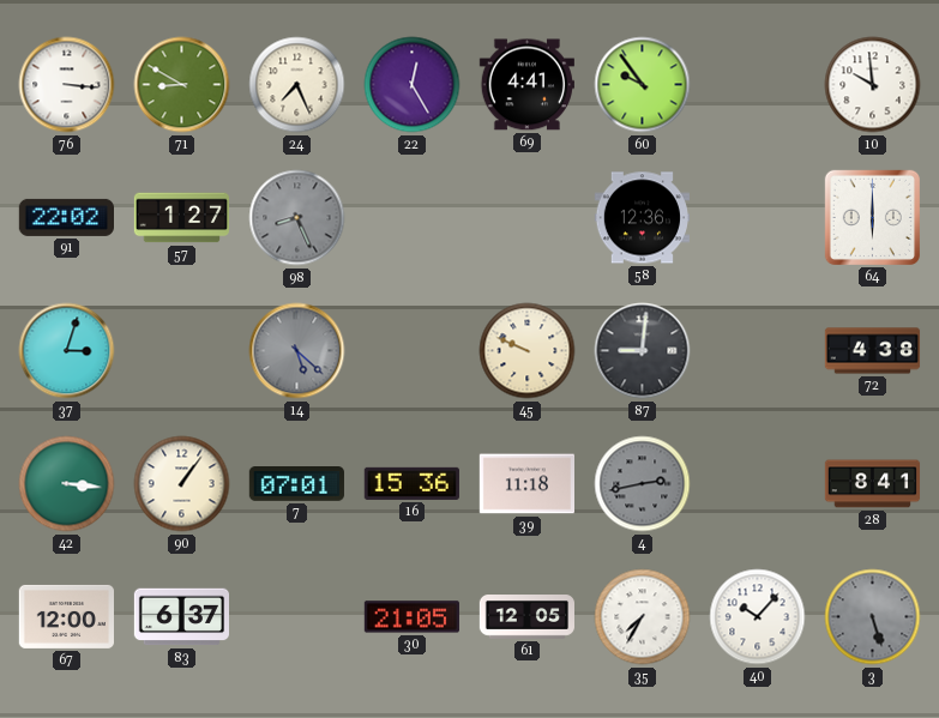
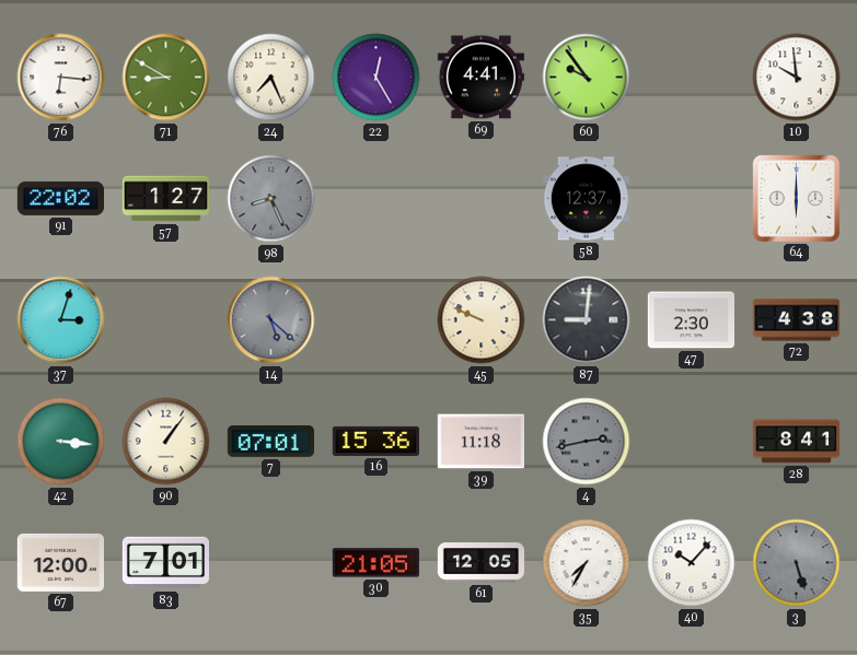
76: 3:16 -> 6:16 (61, 78)
58: 12:36 -> 12:37 (586, 199)
47: none -> 2:30 (691, 320)
83: 6:37 -> 7:01 (165, 563)
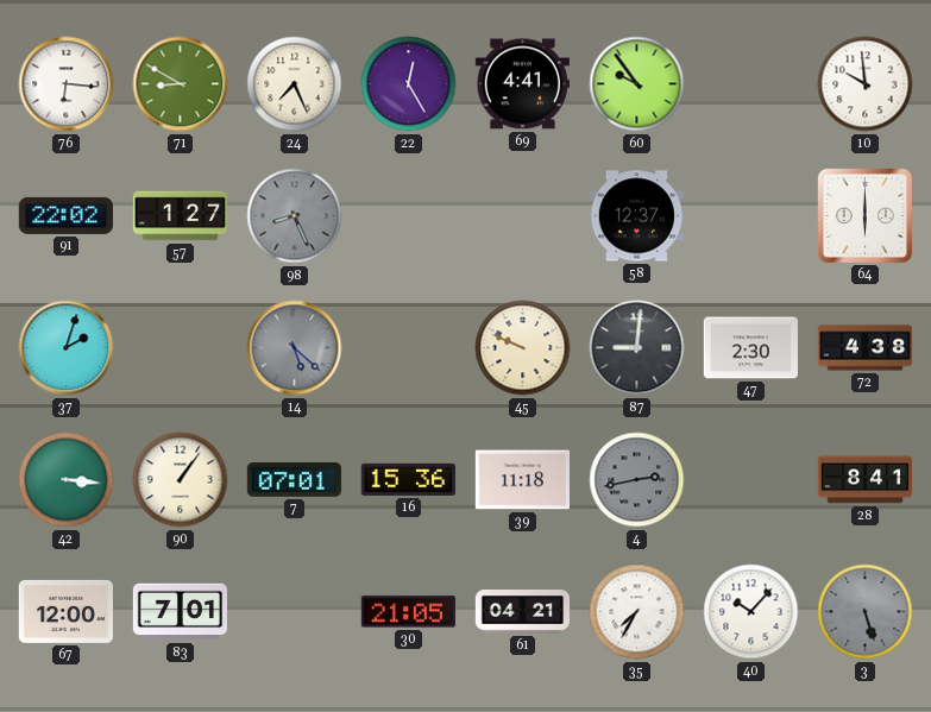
37: 3:03 -> 2:03 (67, 348)
61: 12:05 -> 04:21 (523, 612)
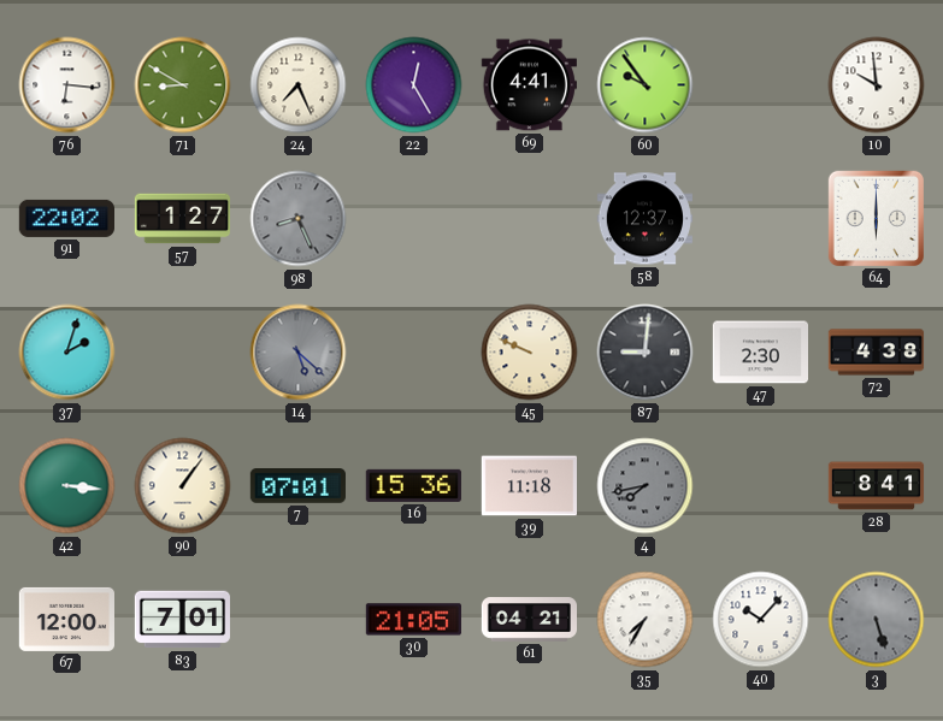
4: 2:43 -> 7:43 (646, 486)
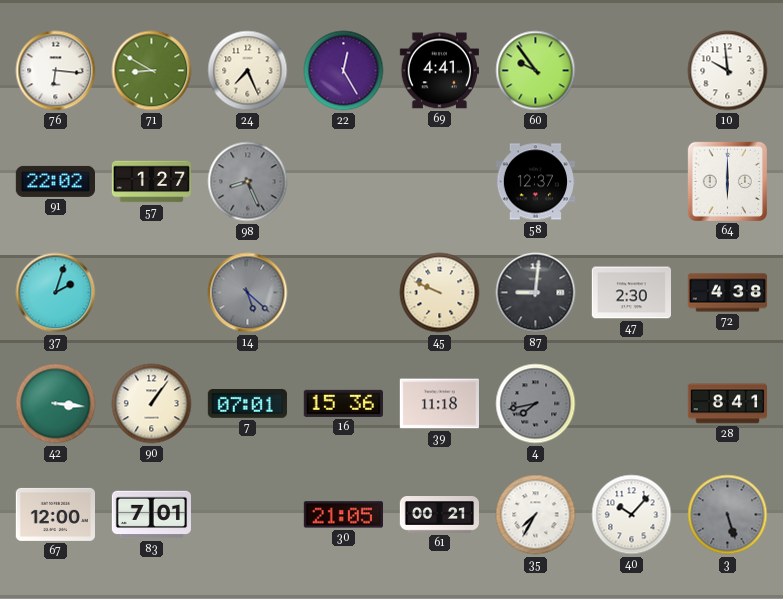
61: 04:21 -> 00:21 (440, 515)
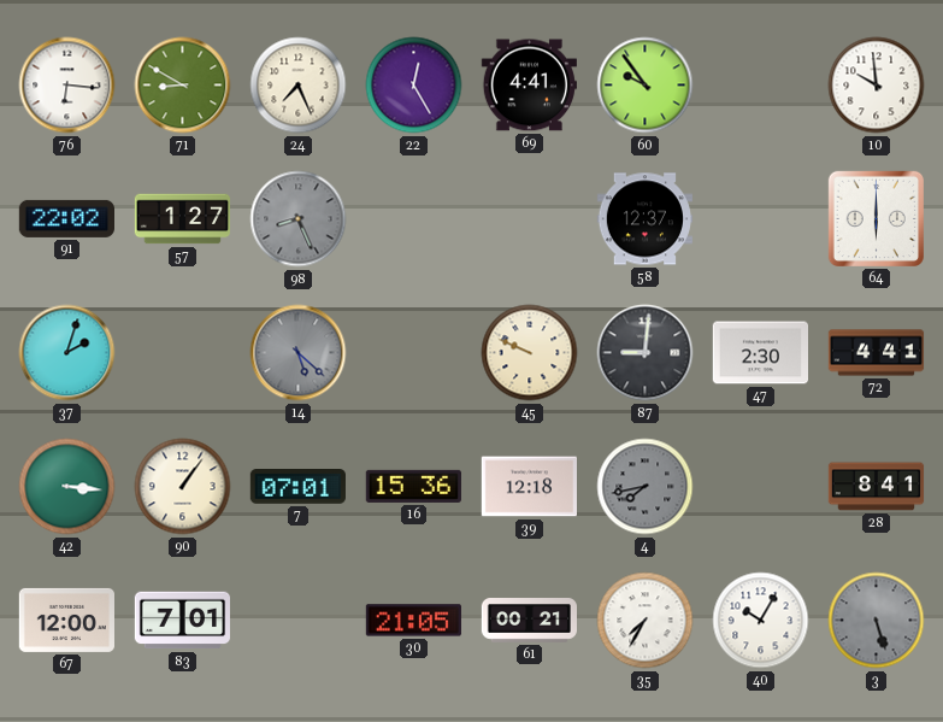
72: 4:38 -> 4:41 (877, 353)
39: 11:18 -> 12:18 (529, 487)
40: 10:07 -> 10:05 (761, 621)
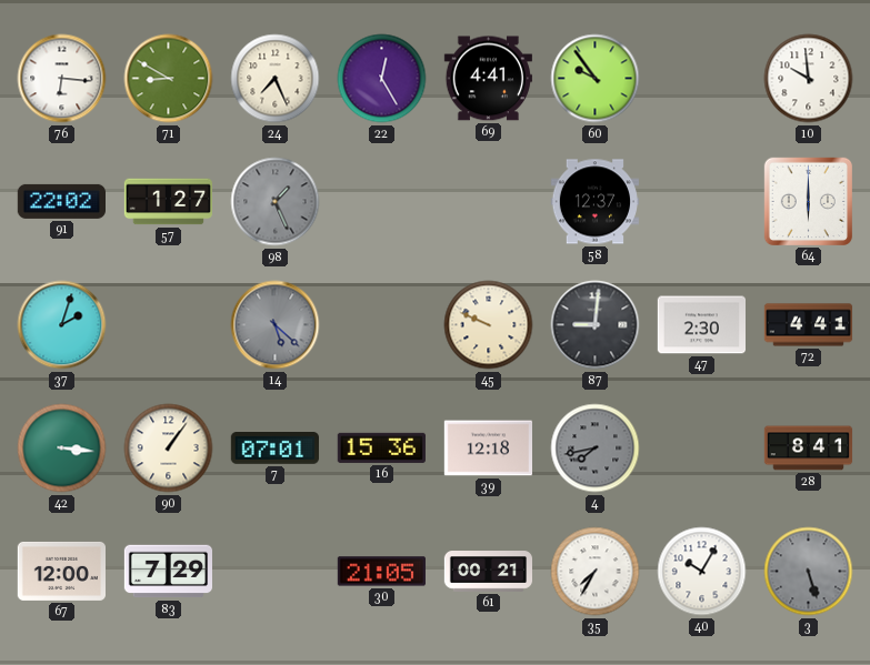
98: 8:26 -> 1:26 (276, 202)
83: 7:01 -> 7:29 (168, 572)
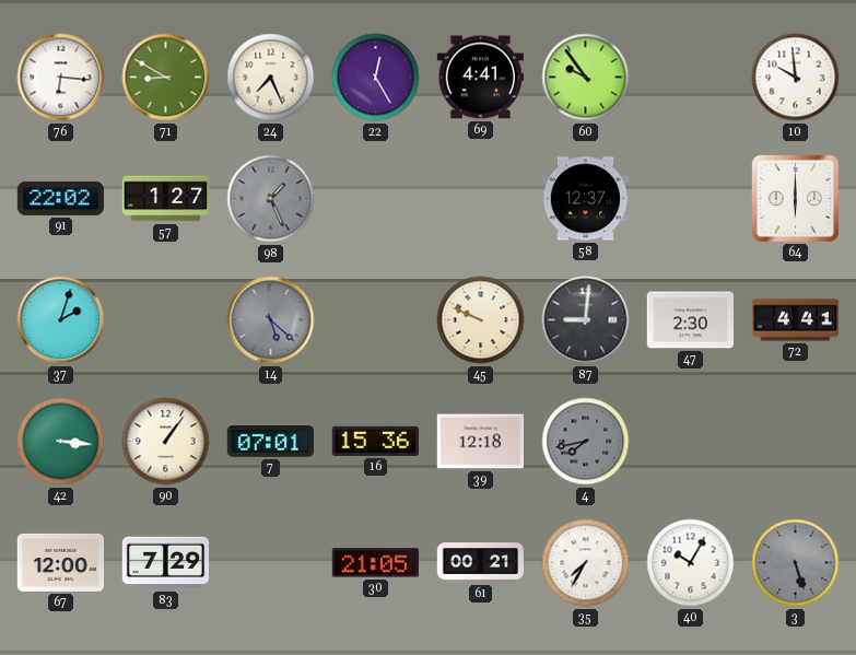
28: 8:41 -> none (809, 449)
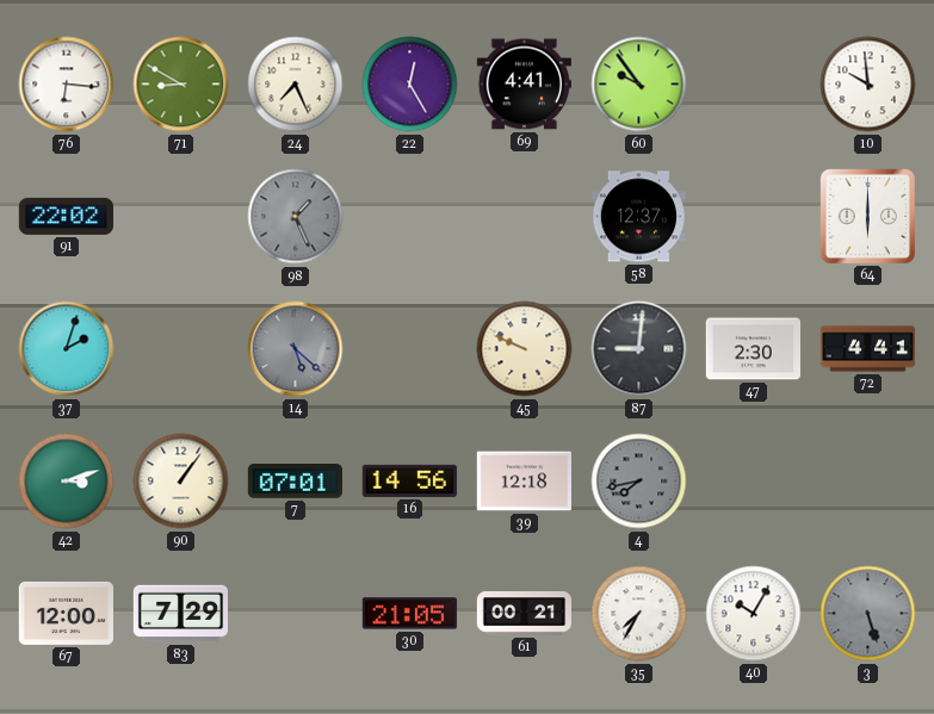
57: 1:27 -> none (165, 199)
42: 3:16 -> 3:12 (67, 482)
16: 15:36 -> 14:56 (409, 480)
